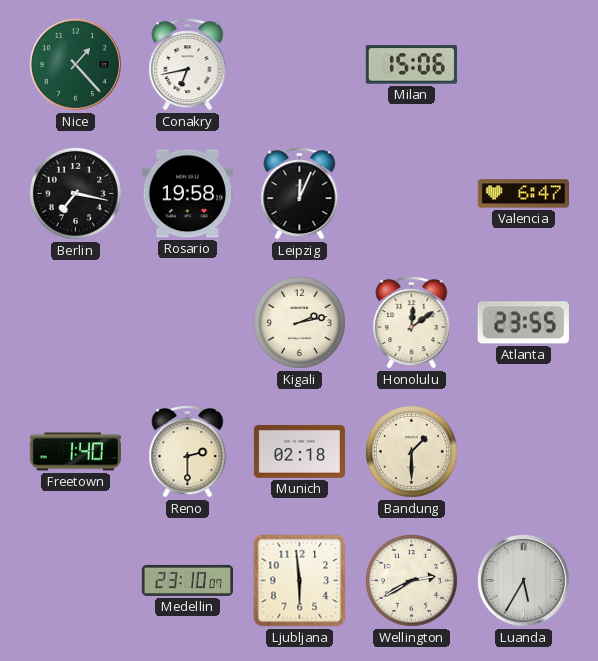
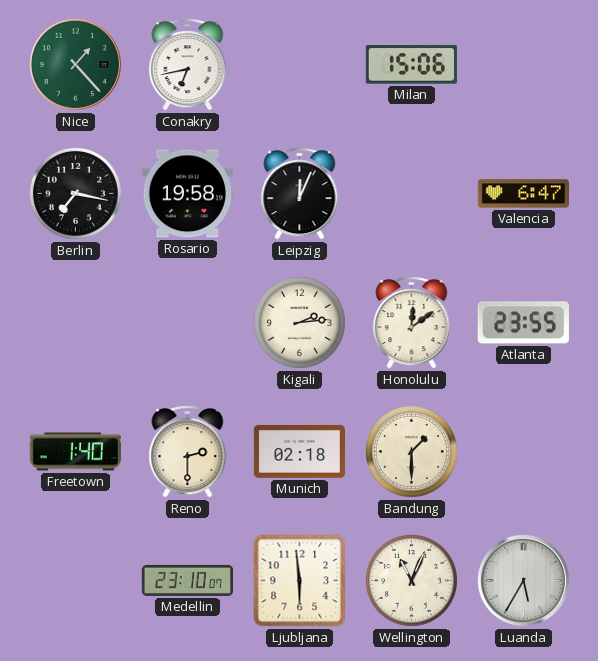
Kigali: 2:13 -> 2:14 (299, 322)
Wellington: 2:40 -> 11:04 (411, 580)
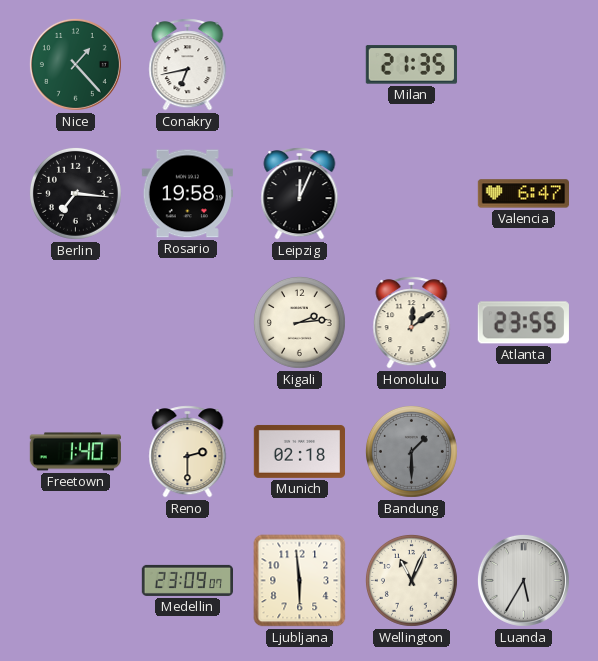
Milan: 15:06 -> 21:35 (411, 65)
Berlin: 7:17 -> 7:16 (75, 193)
Bandung dial: cream -> grey (411, 451)
Medellin: 23:10 -> 23:09 (188, 580)
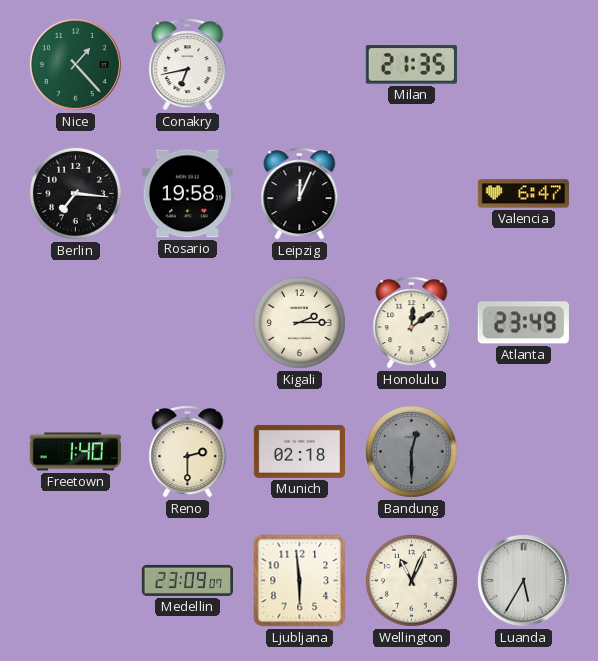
Kigali: 2:14 -> 2:15 (299, 322)
Atlanta: 23:55 -> 23:49 (523, 323)
Bandung: 1:30 -> 12:30 (411, 451)
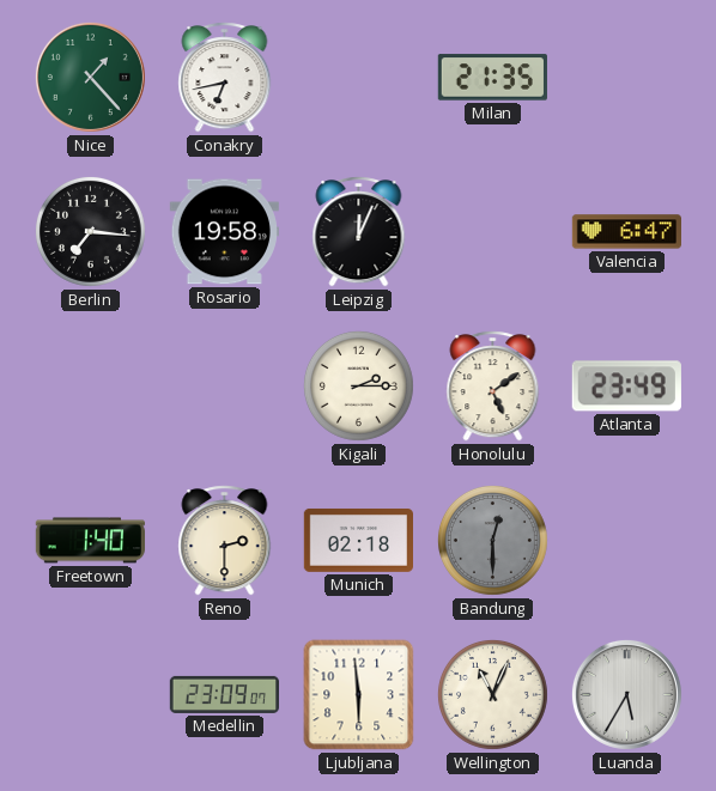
Honolulu: 12:09 -> 5:09 (493, 387)
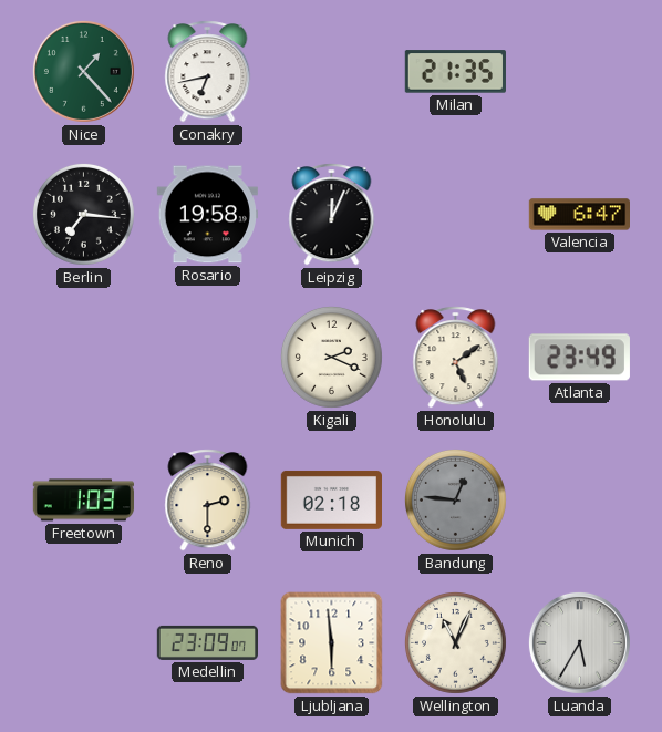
Kigali: 2:15 -> 2:19 (331, 357)
Freetown: 1:40 -> 1:03 (83, 501)
Bandung: 12:30 -> 12:46 (455, 499)
